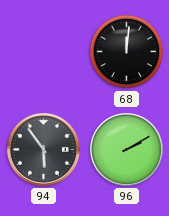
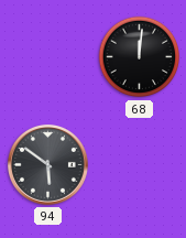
94: 5:54 -> 5:51 (47, 164)
96: 2:10 -> none (126, 149)
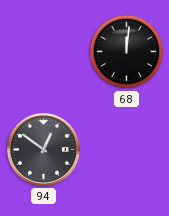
94: 5:51 -> 12:51 (43, 149)
